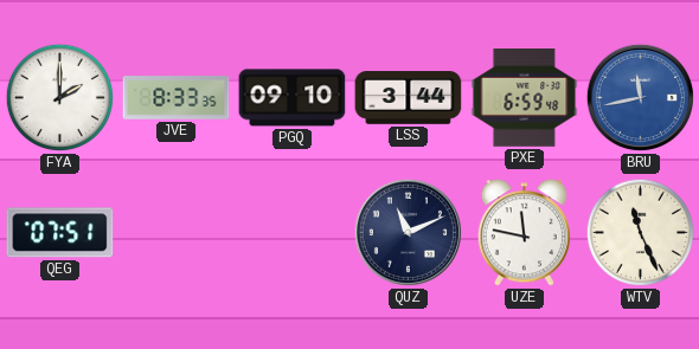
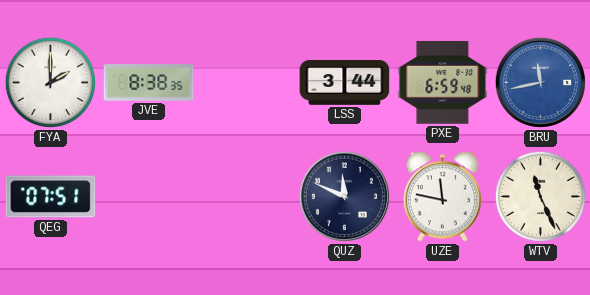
JVE: 8:33 -> 8:38 (149, 83)
PGQ: 09:10 -> none (293, 98)
QUZ: 11:11 -> 11:49 (344, 196)
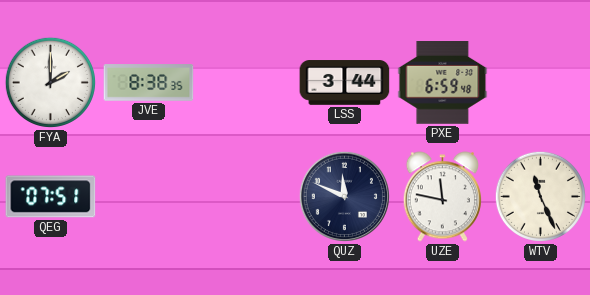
BRU: 11:43 -> none (540, 82)
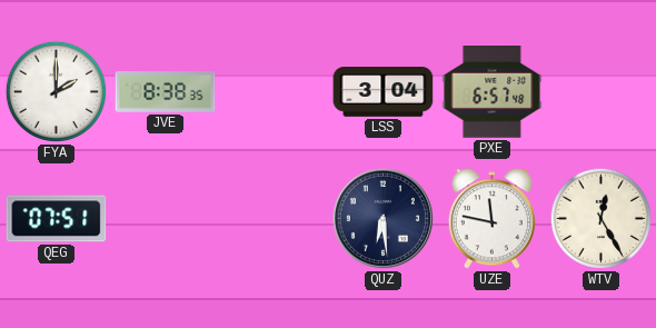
LSS: 3:44 -> 3:04 (384, 92)
PXE: 6:59 -> 6:57 (493, 92)
QUZ: 11:49 -> 6:29 (382, 218)
WTV: 11:26 -> 12:25 (600, 218)
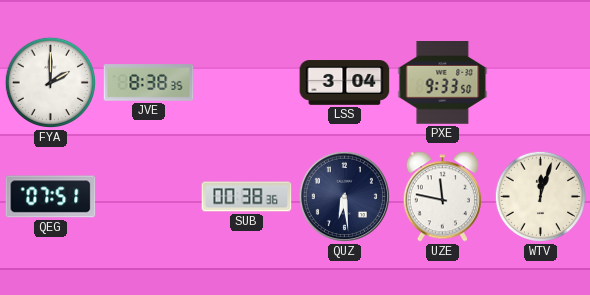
PXE: 6:57 -> 9:33 (443, 83)
SUB: none -> 00:38 (247, 197)
WTV: 12:25 -> 12:03 (540, 196)
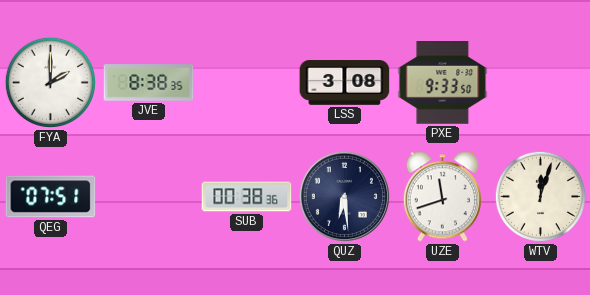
LSS: 3:04 -> 3:08 (345, 83)
UZE: 11:47 -> 11:42 (442, 197)
